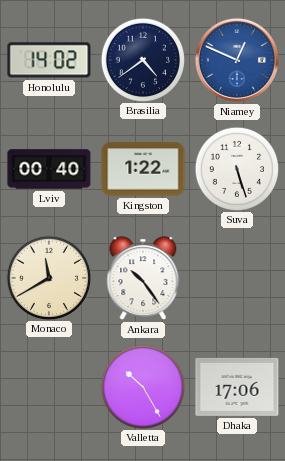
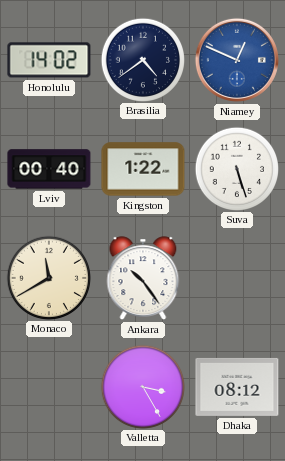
Valletta: 10:25 -> 3:25 (142, 386)
Dhaka: 17:06 -> 08:12 (237, 387)
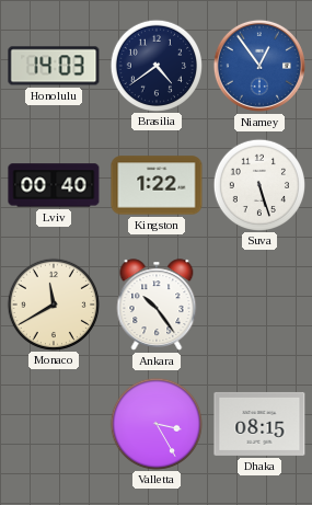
Honolulu: 14:02 -> 14:03 (54, 66)
Niamey: 12:49 -> 12:54 (259, 66)
Dhaka: 08:12 -> 08:15 (259, 424)
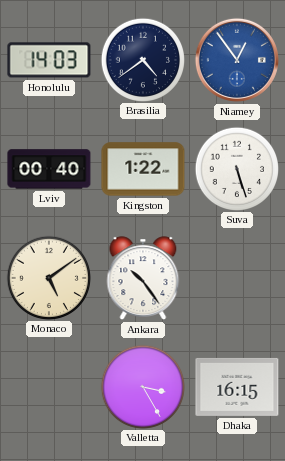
Monaco: 11:40 -> 5:09 (48, 277)
Dhaka: 08:15 -> 16:15 (237, 387)
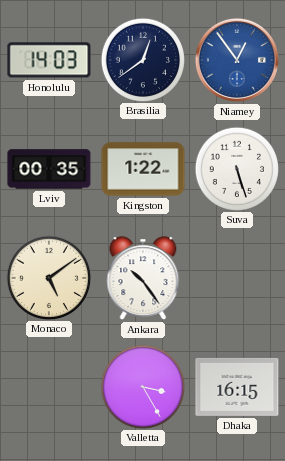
Brasilia: 4:39 -> 12:39 (142, 59)
Lviv: 00:40 -> 00:35 (49, 169)
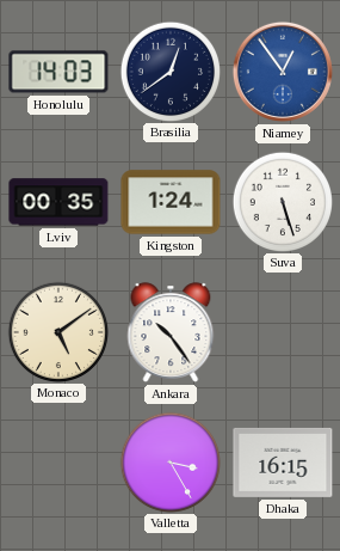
Kingston: 1:22 -> 1:24 (171, 202)
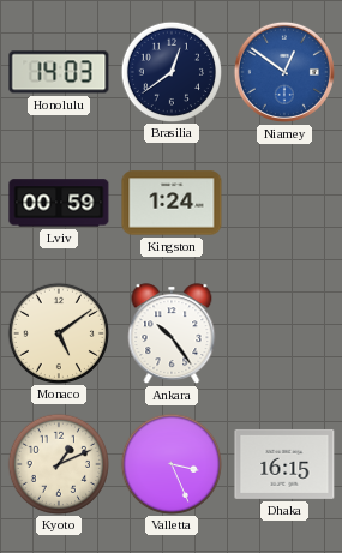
Niamey: 12:54 -> 12:51 (284, 72)
Lviv: 00:35 -> 00:59 (59, 203)
Suva: 5:27 -> none (282, 201)
Kyoto: none -> 1:11 (58, 463)
Valletta: 3:25 -> 3:26 (170, 463)
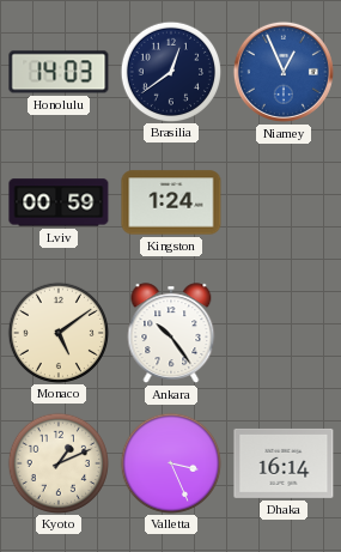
Niamey: 12:51 -> 12:56 (284, 72)
Dhaka: 16:15 -> 16:14 (284, 463)
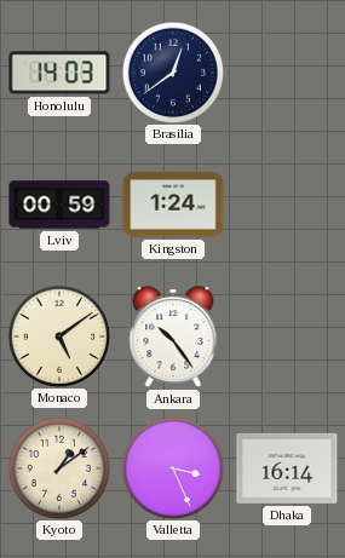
Niamey: 12:56 -> none (284, 72)
Kyoto: 1:11 -> 1:09 (58, 467)
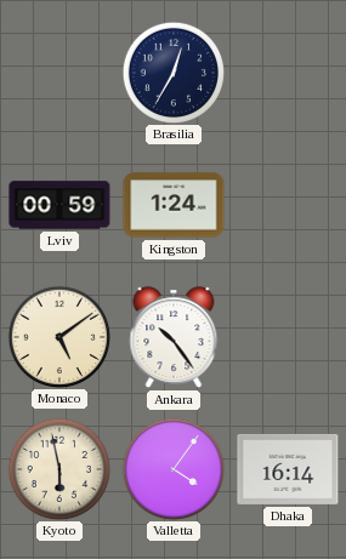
Honolulu: 14:03 -> none (59, 73)
Brasilia: 12:39 -> 12:35 (172, 72)
Kyoto: 1:09 -> 5:58 (58, 468)
Valletta: 3:26 -> 4:06 (172, 468)
